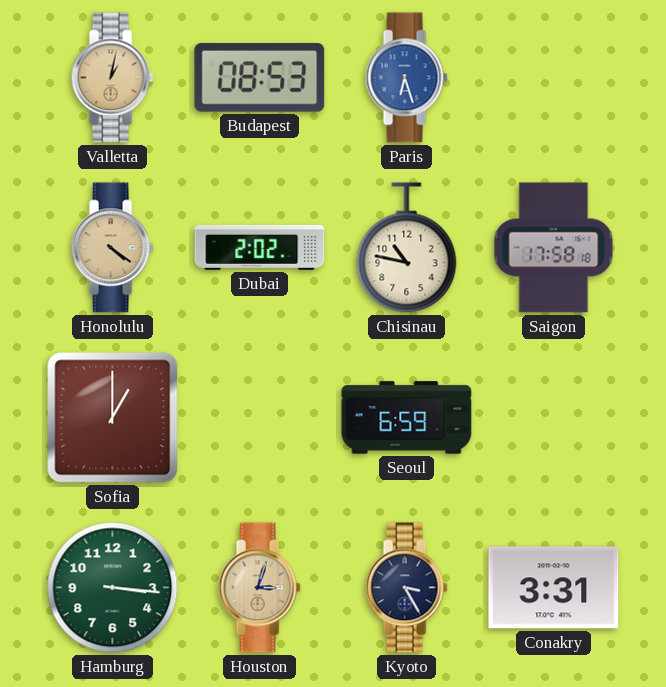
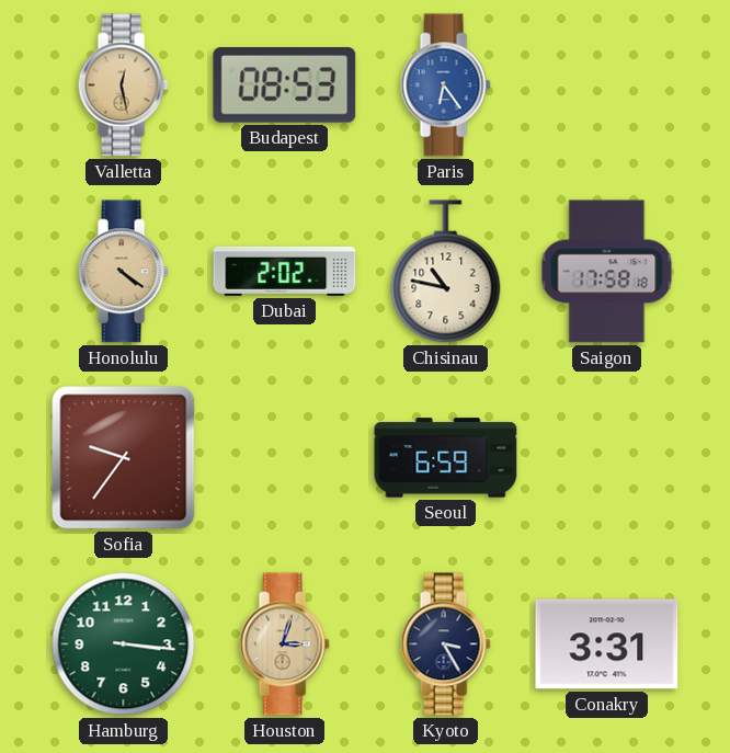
Valletta: 1:02 -> 12:28 (123, 85)
Paris: 6:27 -> 6:24 (445, 85)
Sofia: 1:00 -> 9:36 (124, 458)
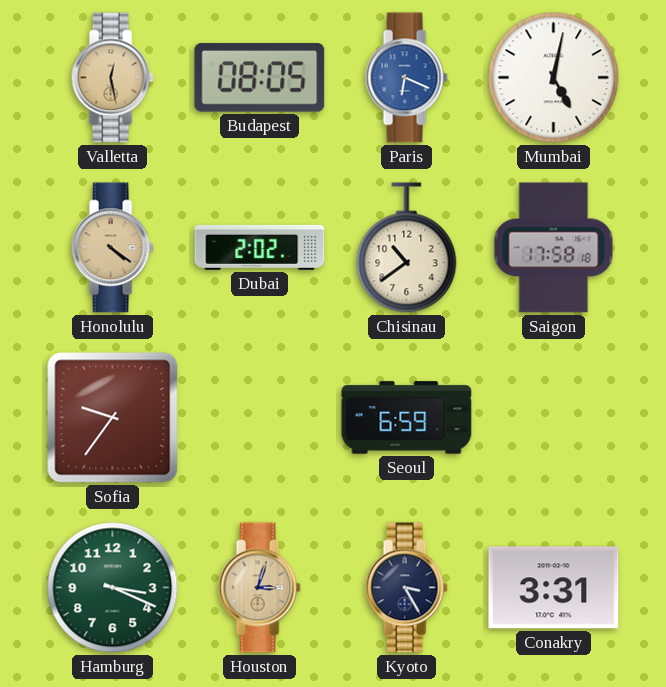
Budapest: 08:53 -> 08:05 (260, 78)
Paris: 6:24 -> 6:19 (406, 78)
Mumbai: none -> 5:02 (554, 78)
Chisinau: 10:47 -> 10:39 (407, 248)
Hamburg: 3:16 -> 3:19 (113, 588)
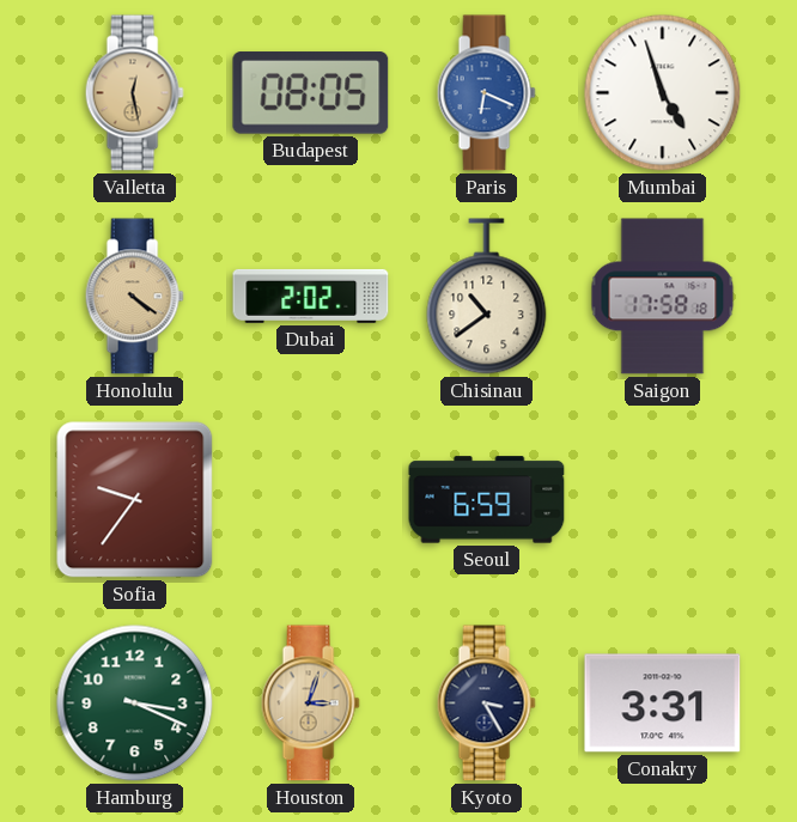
Mumbai: 5:02 -> 4:57 (663, 93)
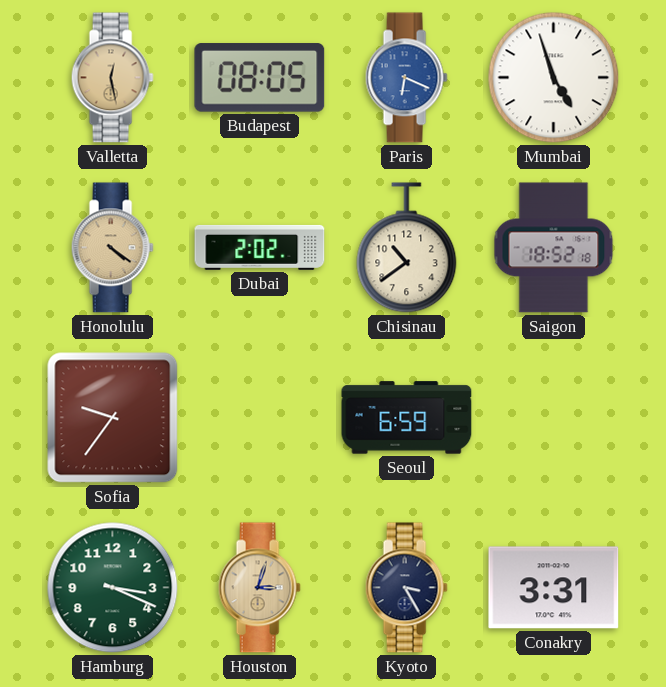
Saigon: 17:58 -> 18:52 (554, 248)
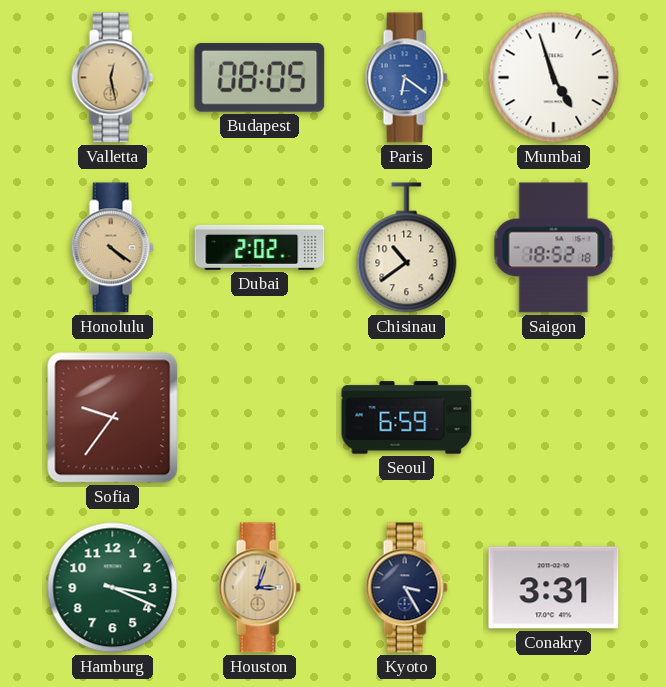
Paris: 6:19 -> 6:21 (406, 78)
